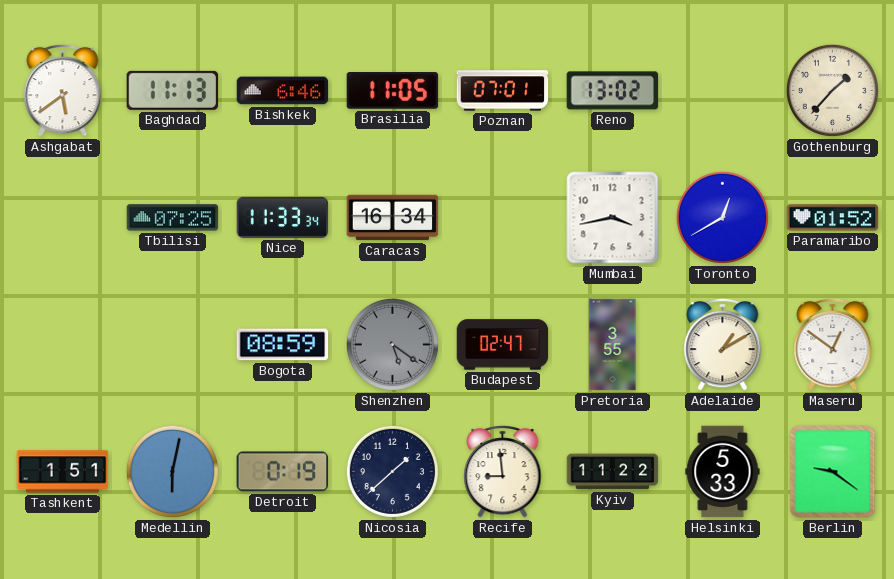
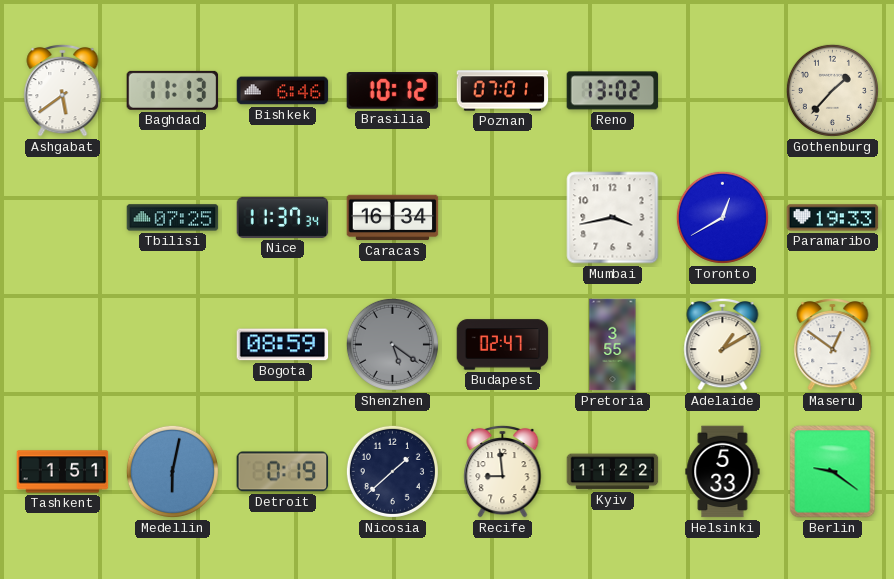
Brasilia: 11:05 -> 10:12 (393, 91)
Nice: 11:33 -> 11:37 (283, 217)
Paramaribo: 01:52 -> 19:33 (833, 218)
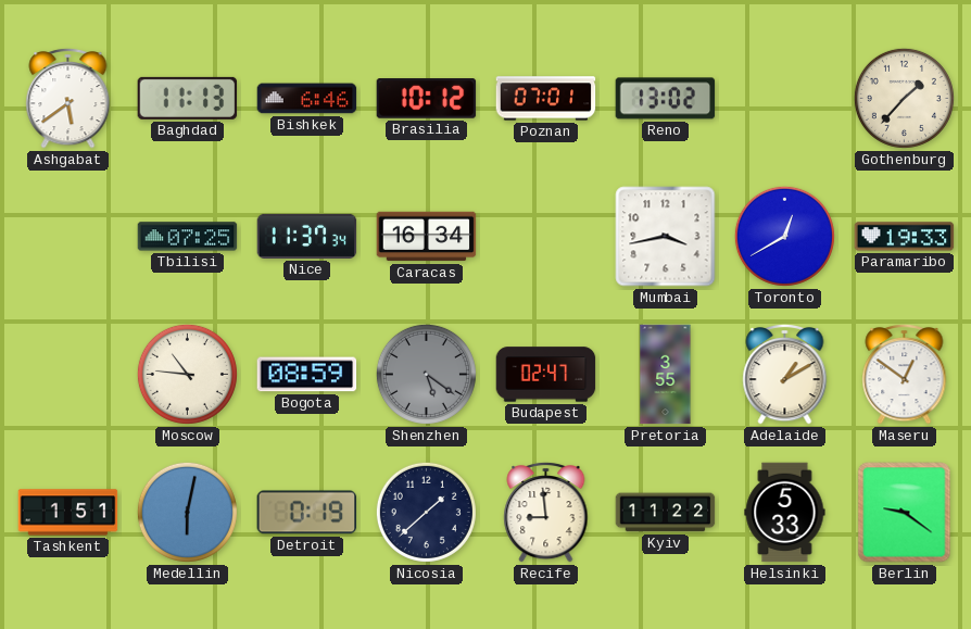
Moscow: none -> 10:46 (187, 374)
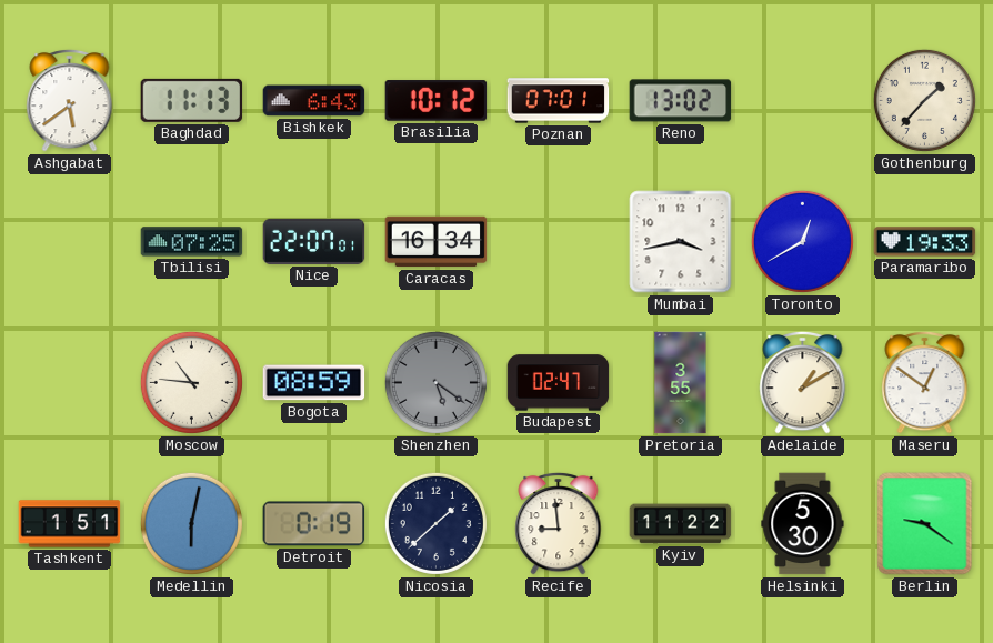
Bishkek: 6:46 -> 6:43 (314, 101)
Nice: 11:37 -> 22:07 (314, 241)
Helsinki: 5:33 -> 5:30 (803, 524)
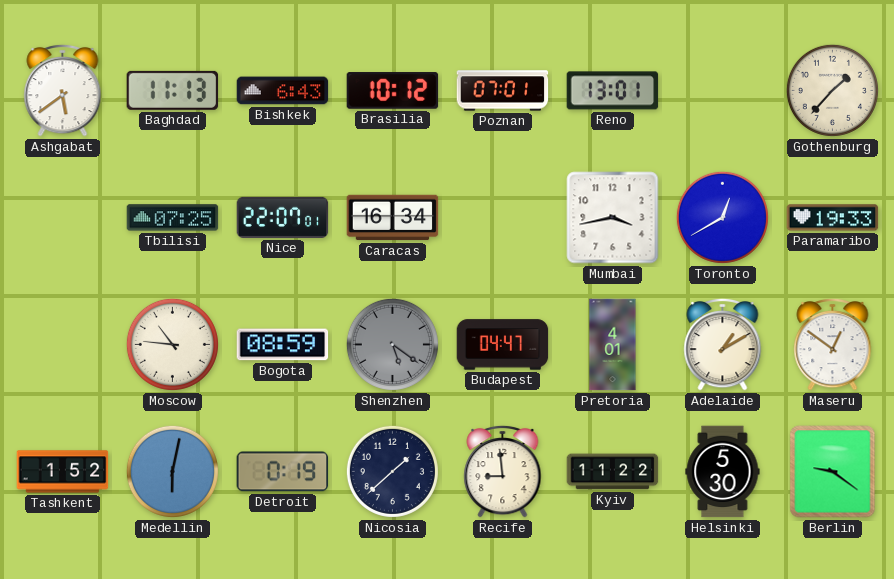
Reno: 13:02 -> 13:01 (613, 91)
Budapest: 02:47 -> 04:47 (503, 345)
Pretoria: 3:55 -> 4:01 (613, 345)
Tashkent: 1:51 -> 1:52 (63, 472)
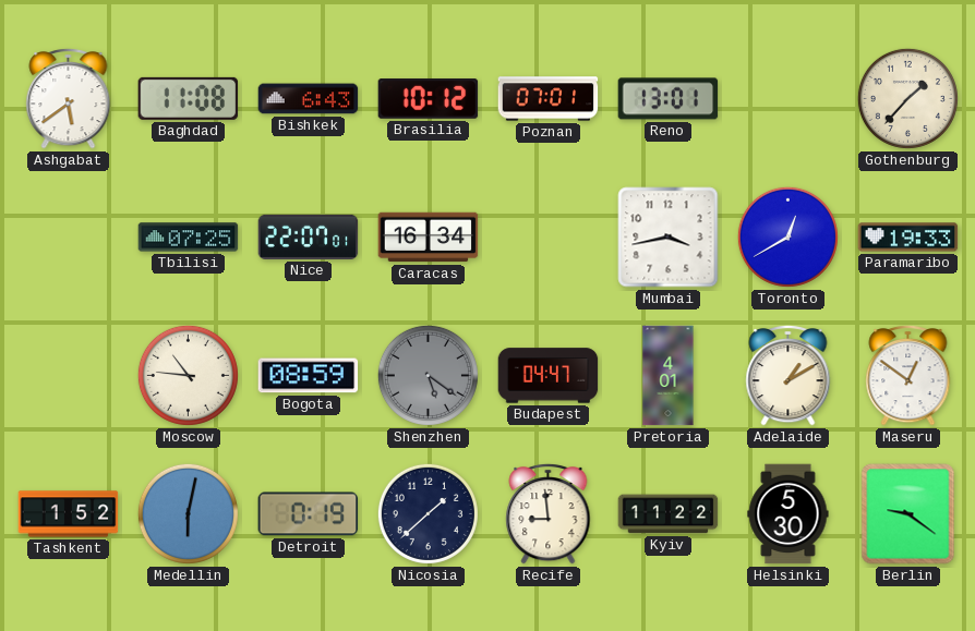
Baghdad: 11:13 -> 11:08 (189, 98)
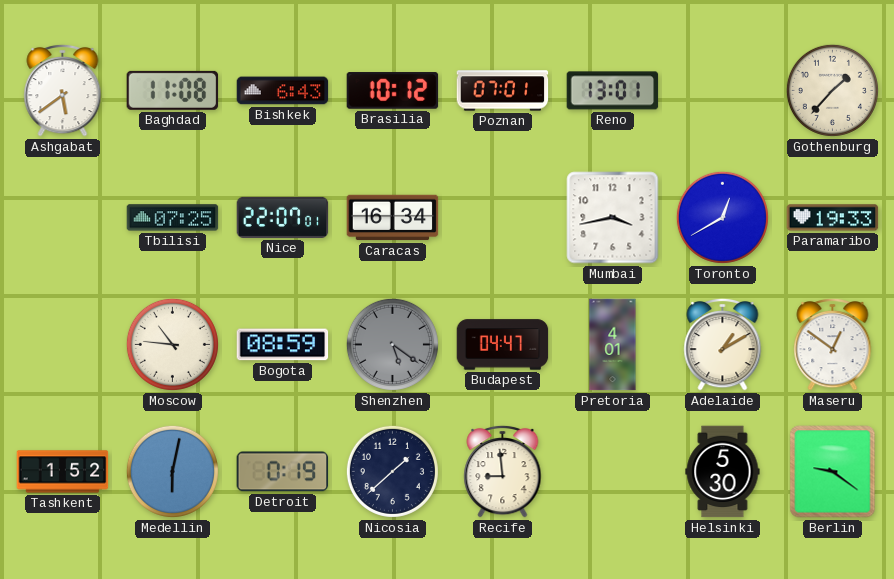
Kyiv: 11:22 -> none (669, 514)
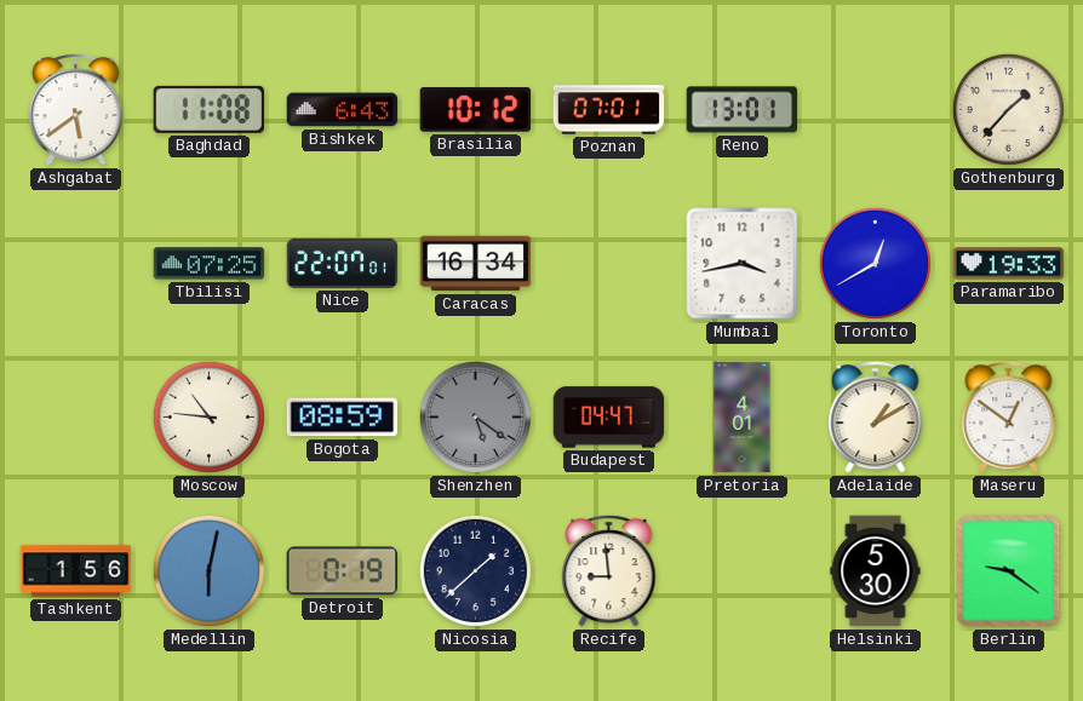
Tashkent: 1:52 -> 1:56 (76, 571)
